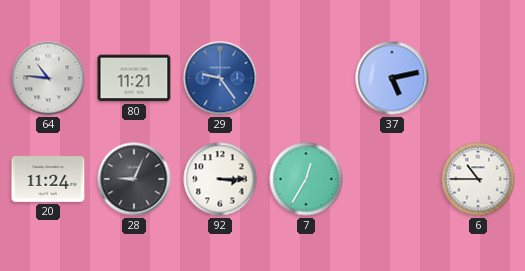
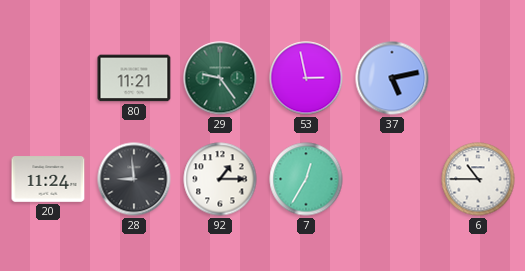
64: 10:46 -> none (48, 78)
29 dial: blue -> green (220, 78)
53: none -> 2:58 (306, 78)
28: 9:04 -> 8:59 (134, 179)
92: 3:15 -> 1:15 (220, 179)
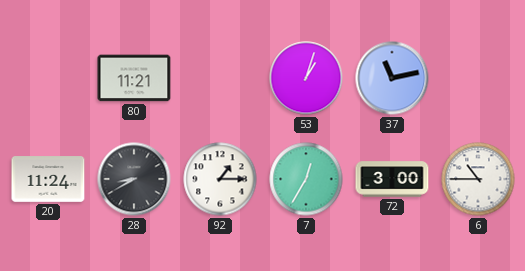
29: 9:24 -> none (220, 78)
53: 2:58 -> 1:03 (306, 78)
37: 5:13 -> 11:13 (392, 78)
28: 8:59 -> 8:40 (134, 179)
72: none -> 3:00 (392, 179)
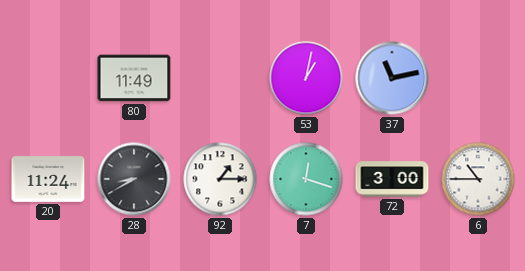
80: 11:21 -> 11:49 (134, 78)
53: 1:03 -> 1:02 (306, 78)
7: 12:35 -> 12:18 (306, 179)
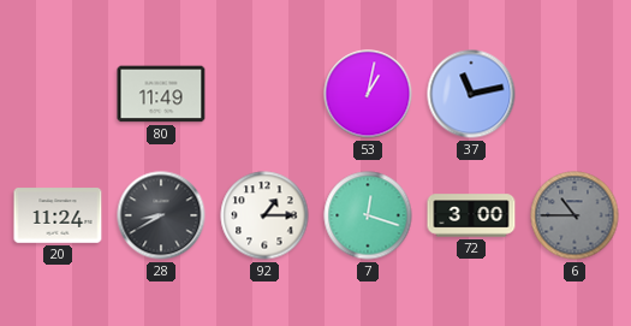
6 dial: white -> grey (575, 215)
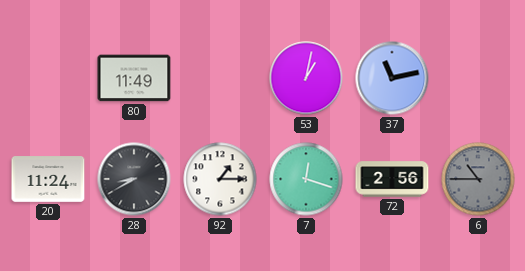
72: 3:00 -> 2:56 (392, 179)
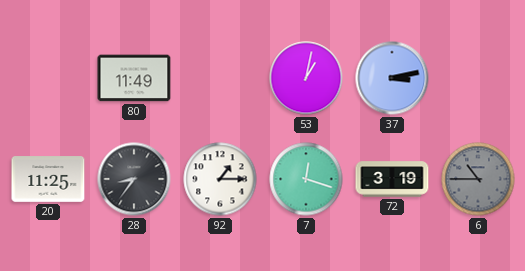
37: 11:13 -> 3:13 (392, 78)
20: 11:24 -> 11:25 (48, 179)
28: 8:40 -> 8:36 (134, 179)
72: 2:56 -> 3:19 (392, 179)
